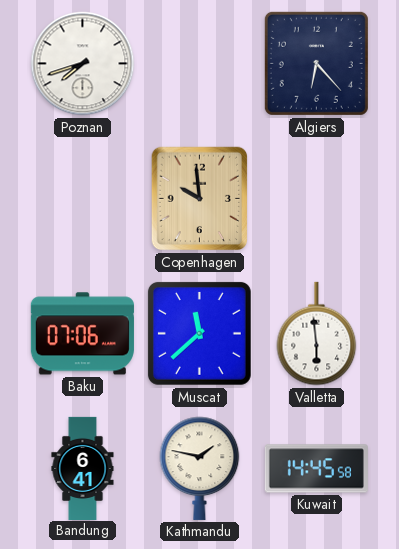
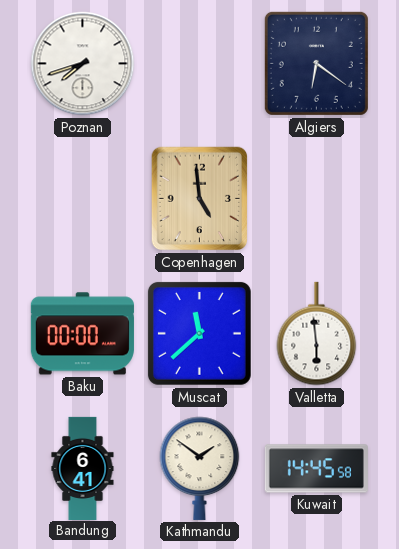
Algiers: 6:23 -> 6:21 (316, 63)
Copenhagen: 9:59 -> 4:59 (200, 199)
Baku: 07:06 -> 00:00 (82, 334)
Kathmandu: 1:47 -> 1:51 (200, 468)
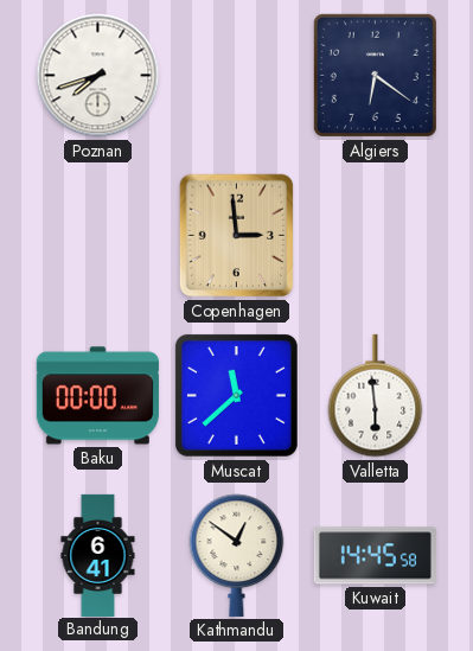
Copenhagen: 4:59 -> 2:59 (237, 236)
Kathmandu: 1:51 -> 12:51 (237, 555)
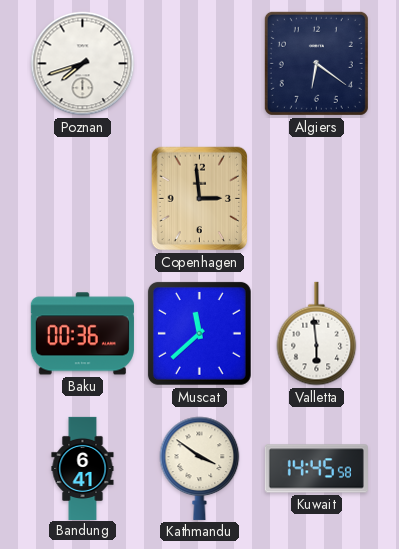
Baku: 00:00 -> 00:36 (82, 334)
Kathmandu: 12:51 -> 3:51 (200, 468)
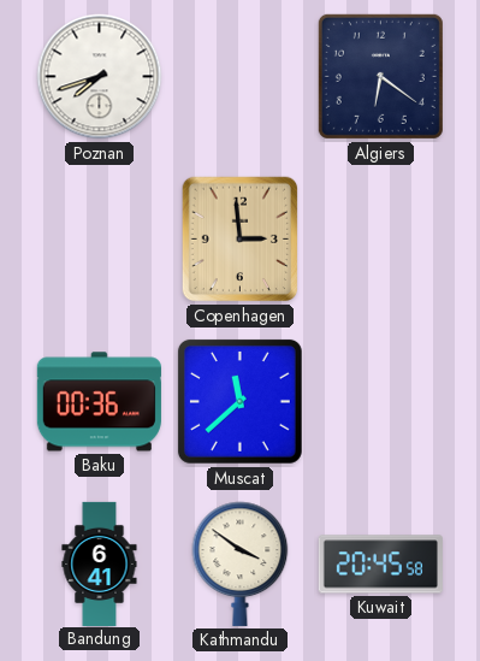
Valletta: 5:59 -> none (317, 334)
Kuwait: 14:45 -> 20:45 (380, 565)
